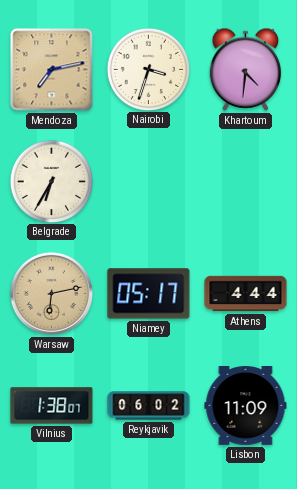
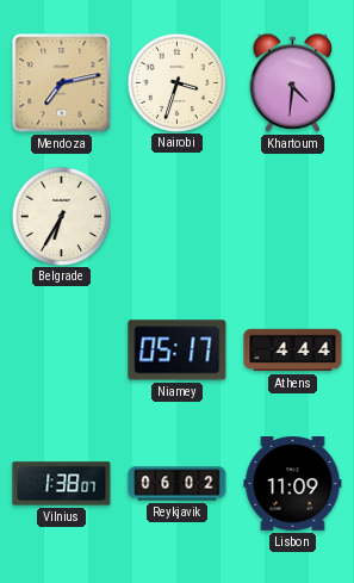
Warsaw: 6:13 -> none (51, 293)
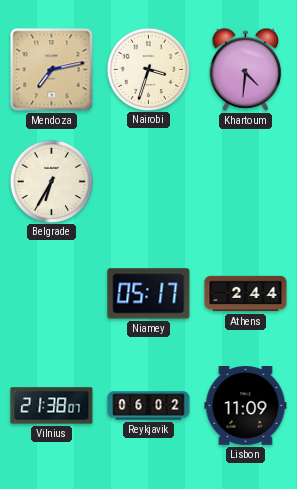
Athens: 4:44 -> 2:44 (246, 294)
Vilnius: 1:38 -> 21:38 (52, 406)
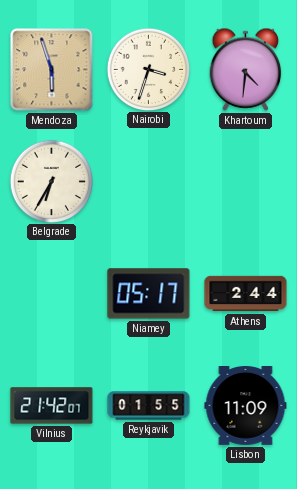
Mendoza: 7:13 -> 5:57 (52, 70)
Vilnius: 21:38 -> 21:42 (52, 406)
Reykjavik: 06:02 -> 01:55 (149, 406)
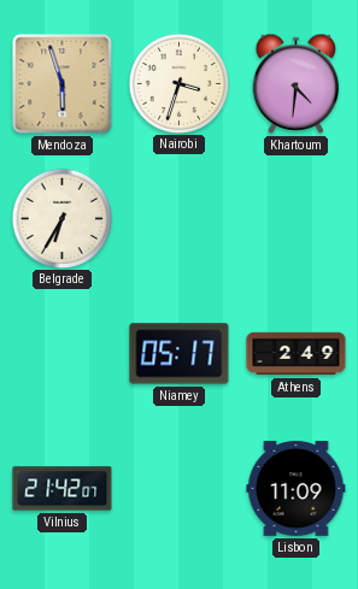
Athens: 2:44 -> 2:49 (297, 354)
Reykjavik: 01:55 -> none (149, 406)
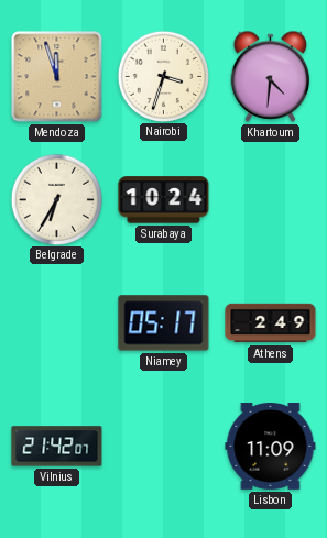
Mendoza: 5:57 -> 11:57 (57, 77)
Surabaya: none -> 10:24 (164, 200)
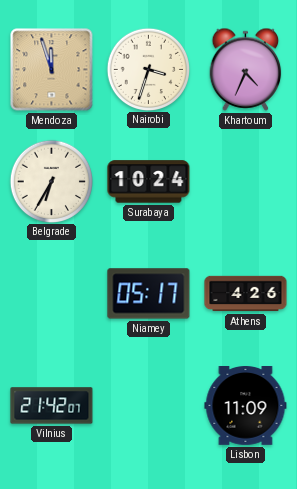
Khartoum: 4:31 -> 4:34 (246, 69)
Athens: 2:49 -> 4:26 (246, 294)
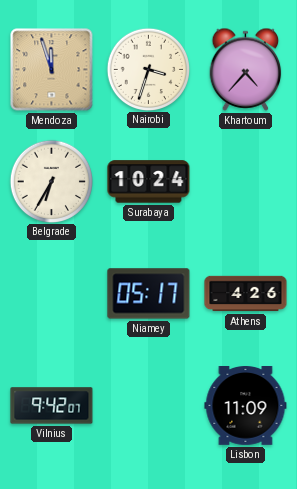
Khartoum: 4:34 -> 4:37 (246, 69)
Vilnius: 21:42 -> 9:42 (52, 406)
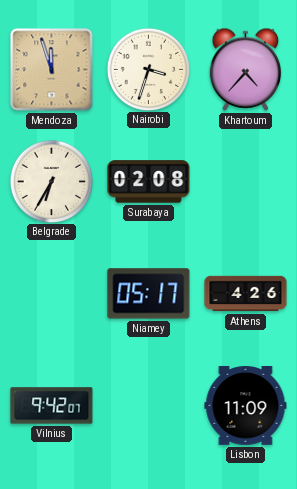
Surabaya: 10:24 -> 02:08 (149, 182)
